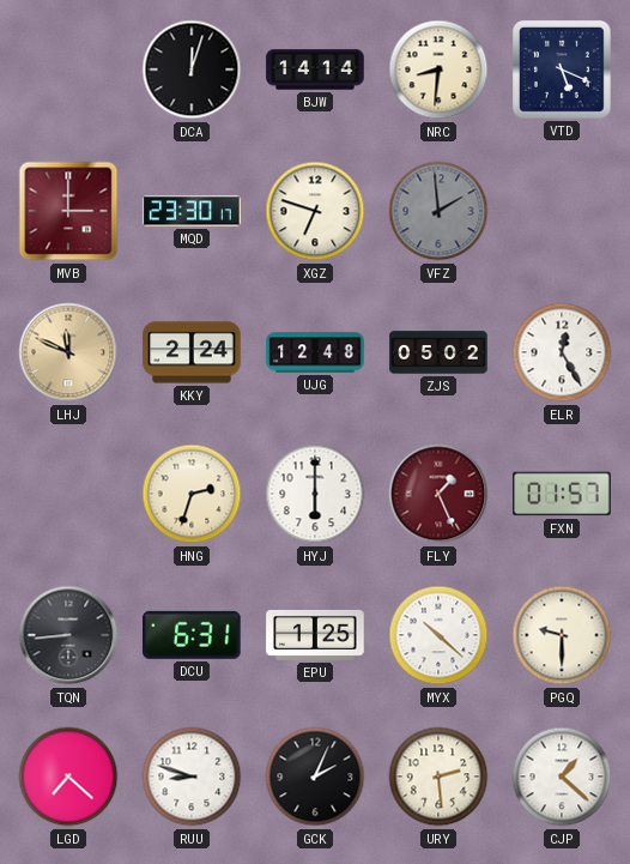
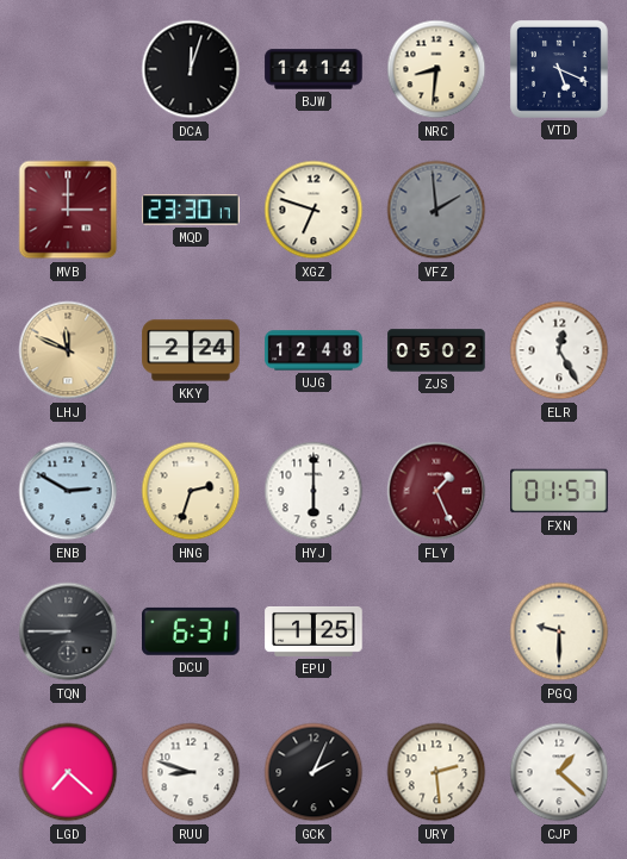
ENB: none -> 2:50 (68, 491)
TQN: 8:44 -> 8:45 (68, 631)
MYX: 10:22 -> none (438, 635)
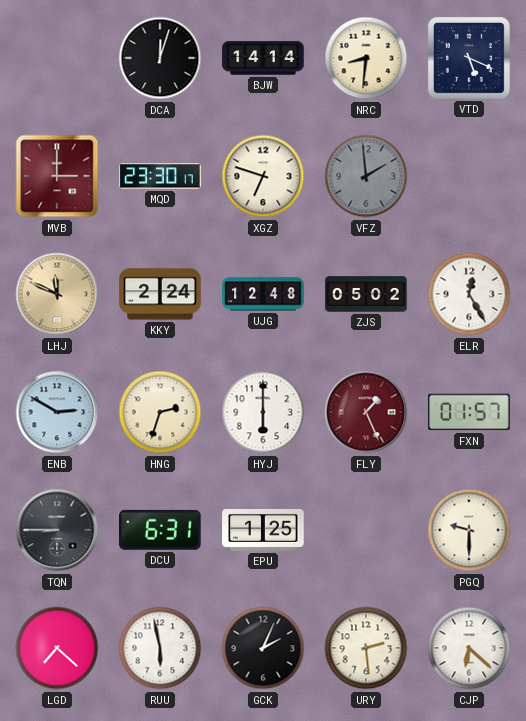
RUU: 8:48 -> 5:58 (160, 648)
CJP: 1:22 -> 6:22 (469, 648)
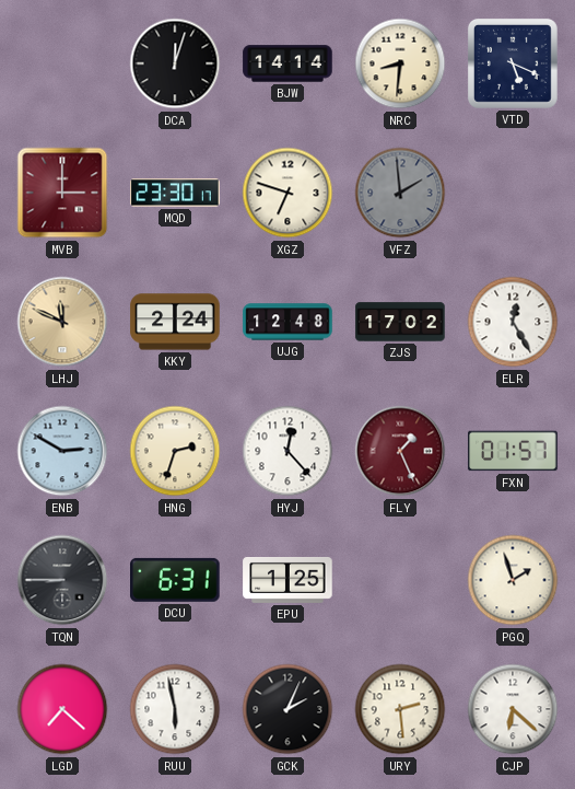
ZJS: 05:02 -> 17:02 (400, 322)
HYJ: 6:00 -> 12:23 (287, 451)
PGQ: 9:30 -> 1:57 (513, 580)
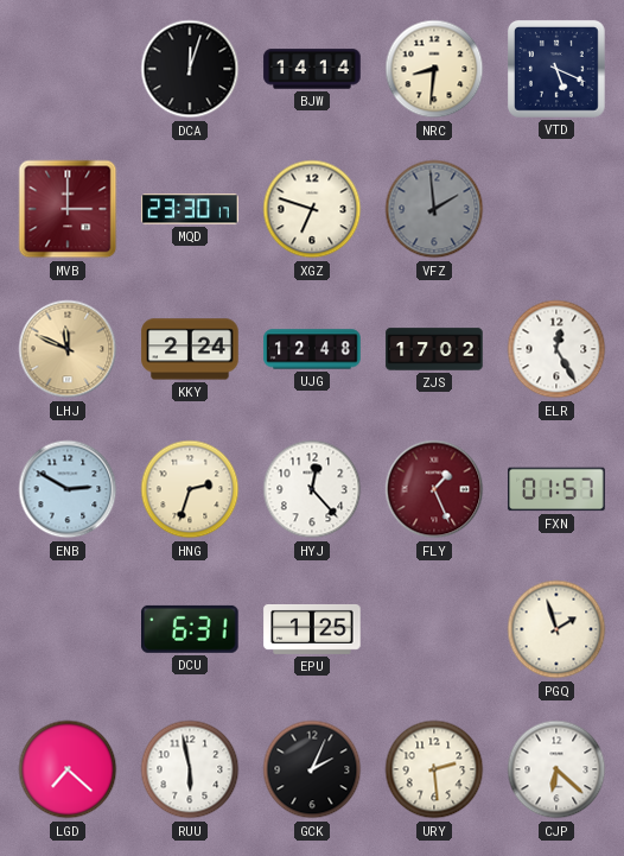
TQN: 8:45 -> none (62, 580)
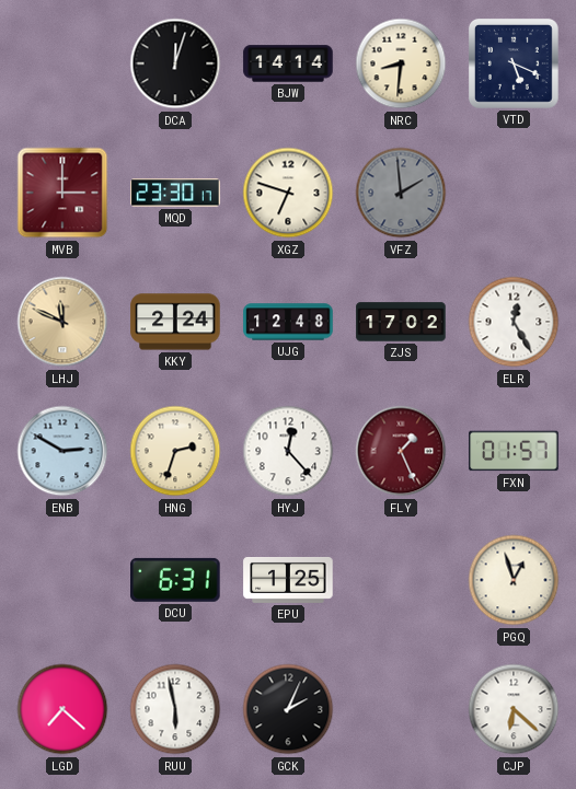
PGQ: 1:57 -> 12:57 (514, 580)
URY: 2:29 -> none (434, 769)
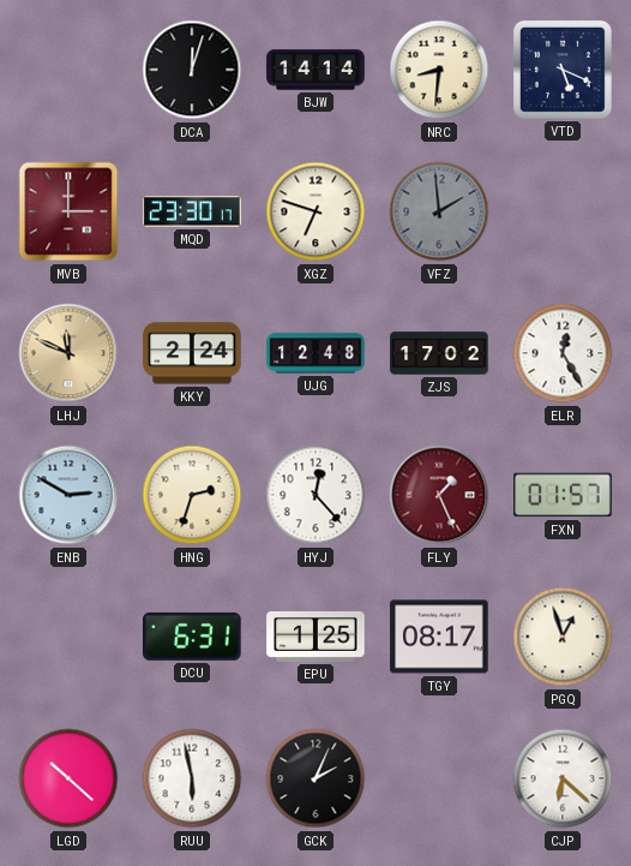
TGY: none -> 08:17 (439, 637)
LGD: 7:22 -> 10:22 (68, 778)
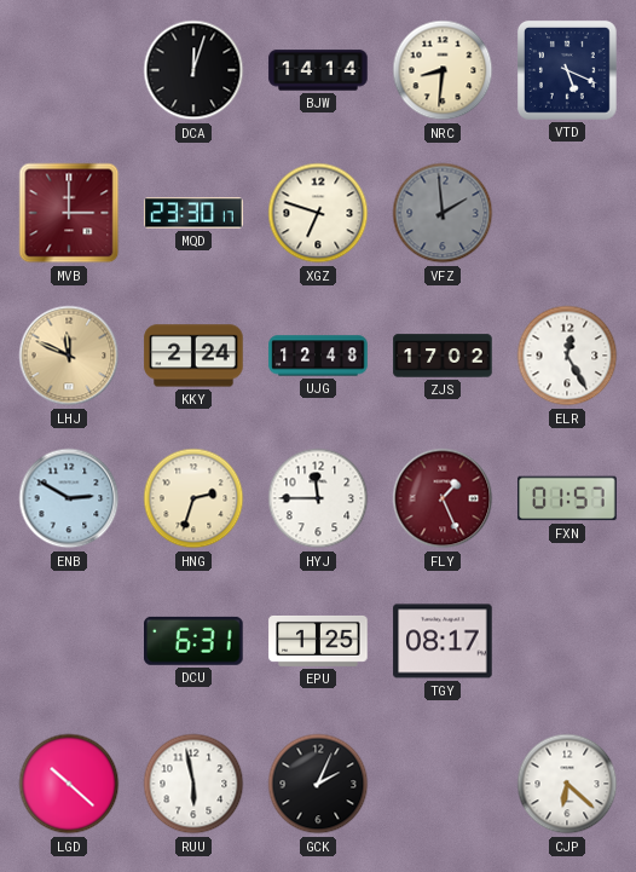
HYJ: 12:23 -> 11:45 (318, 498)
PGQ: 12:57 -> none (563, 637)
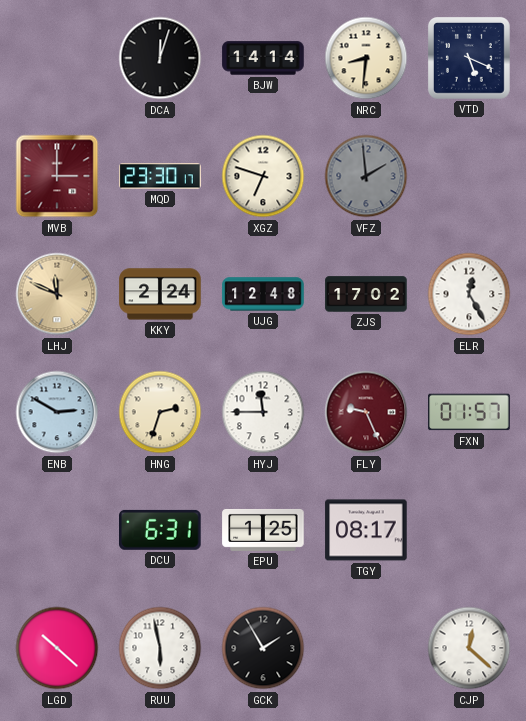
FLY: 1:26 -> 9:26 (366, 412)
GCK: 2:04 -> 1:55 (263, 648)
CJP: 6:22 -> 12:22 (469, 648)
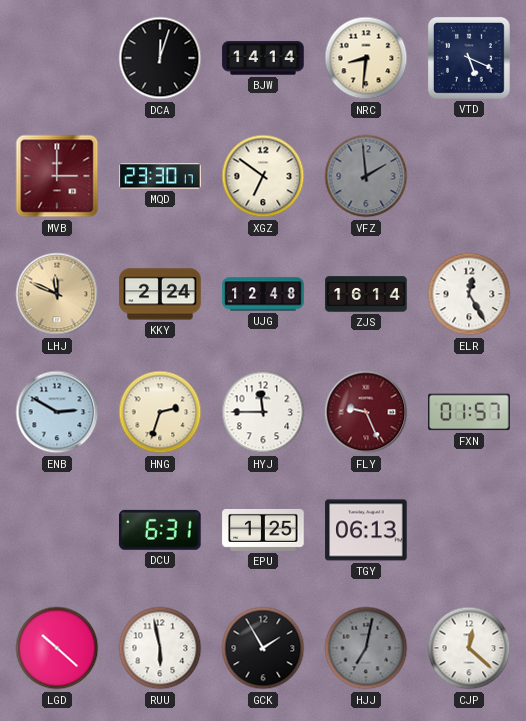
XGZ: 6:48 -> 6:51 (263, 176)
ZJS: 17:02 -> 16:14 (366, 294)
TGY: 08:17 -> 06:13 (366, 530)
HJJ: none -> 7:02 (366, 648)
